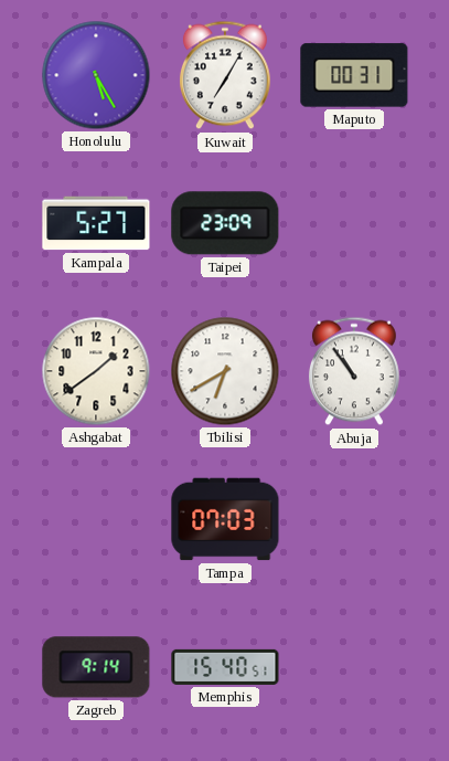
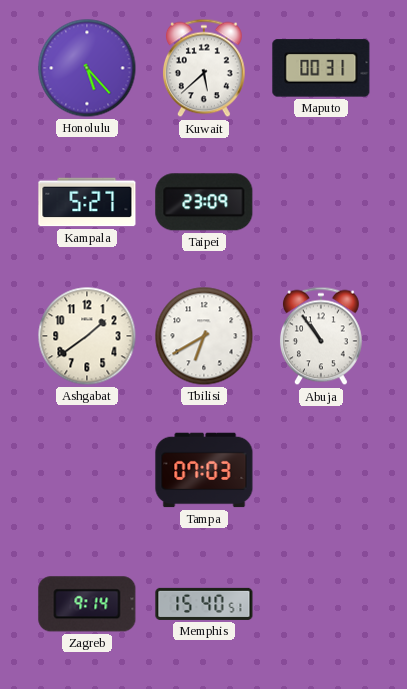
Honolulu: 5:25 -> 5:23 (87, 68)
Kuwait: 7:05 -> 5:38 (204, 68)
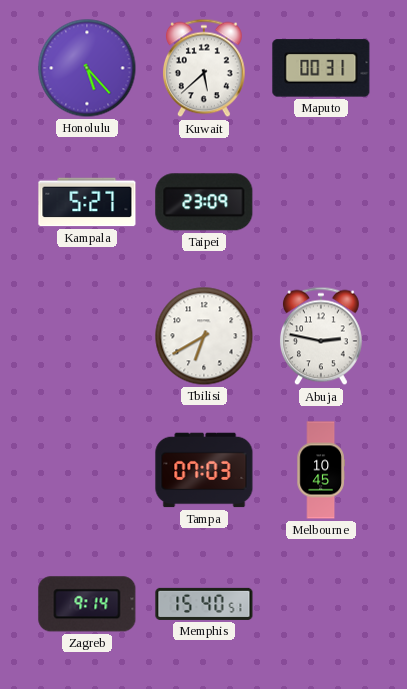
Ashgabat: 1:39 -> none (87, 336)
Abuja: 10:54 -> 2:47 (321, 336)
Melbourne: none -> 10:45 (321, 470)
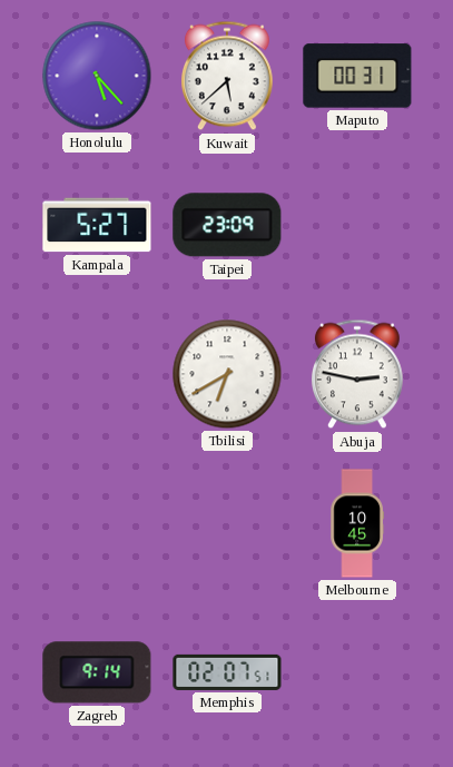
Tampa: 07:03 -> none (204, 470)
Memphis: 15:40 -> 02:07 (227, 672)
